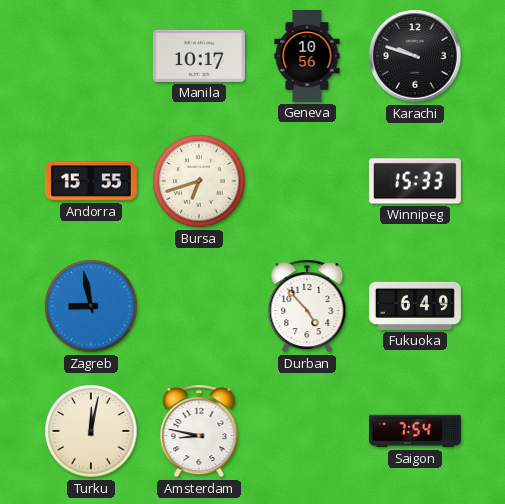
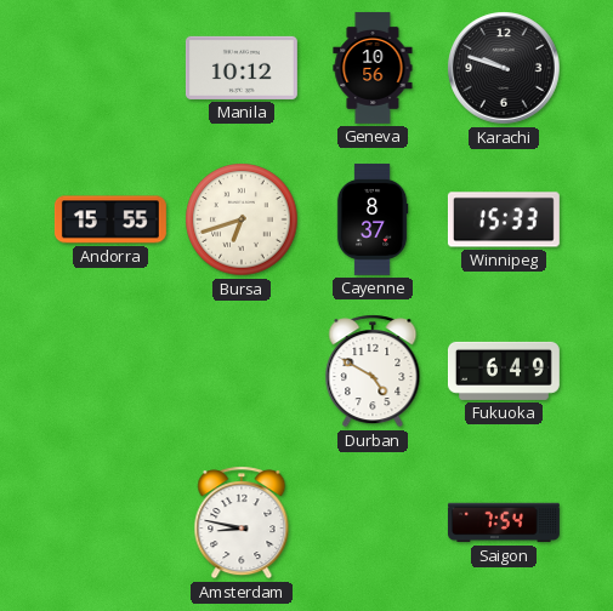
Manila: 10:17 -> 10:12 (242, 68)
Cayenne: none -> 8:37 (373, 219)
Zagreb: 8:58 -> none (91, 306)
Durban: 4:53 -> 4:50 (373, 371)
Turku: 12:02 -> none (91, 431)
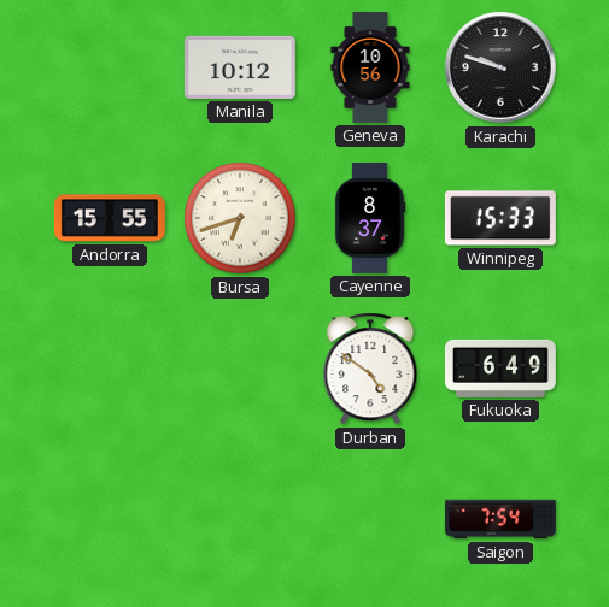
Durban: 4:50 -> 4:51 (370, 369)
Amsterdam: 8:47 -> none (242, 523)
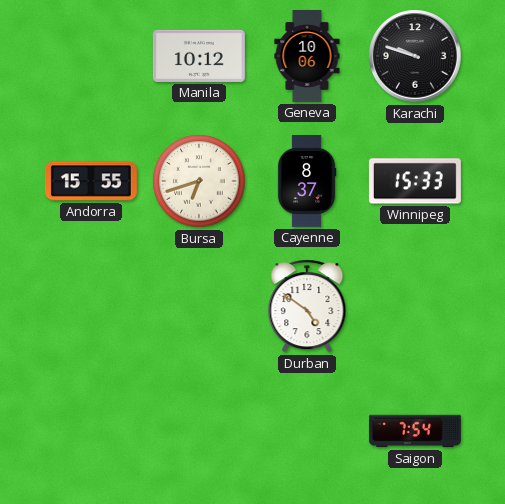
Geneva: 10:56 -> 10:06 (307, 56)
Fukuoka: 6:49 -> none (500, 369)
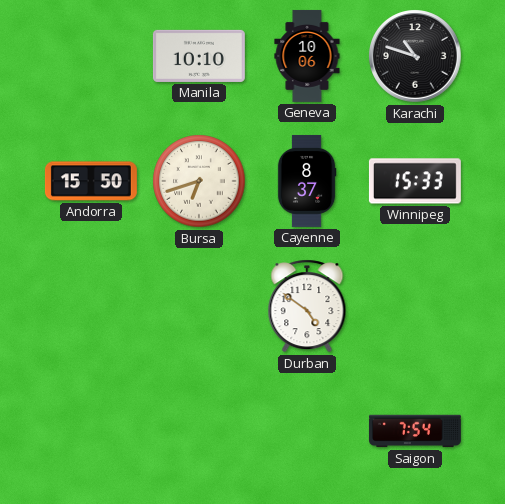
Manila: 10:12 -> 10:10 (199, 56)
Karachi: 9:48 -> 10:48 (415, 56)
Andorra: 15:55 -> 15:50 (91, 181)
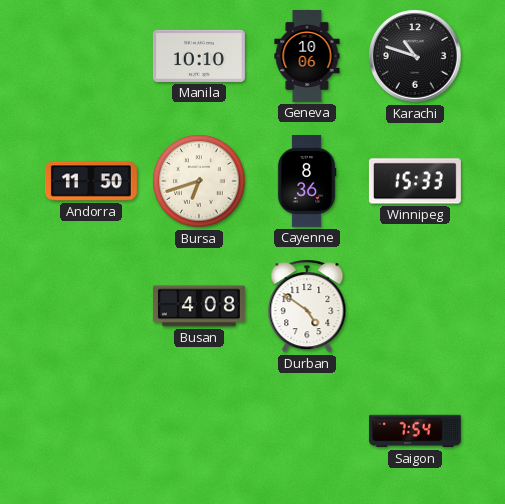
Andorra: 15:50 -> 11:50 (91, 181)
Cayenne: 8:37 -> 8:36 (307, 181)
Busan: none -> 4:08 (199, 306)
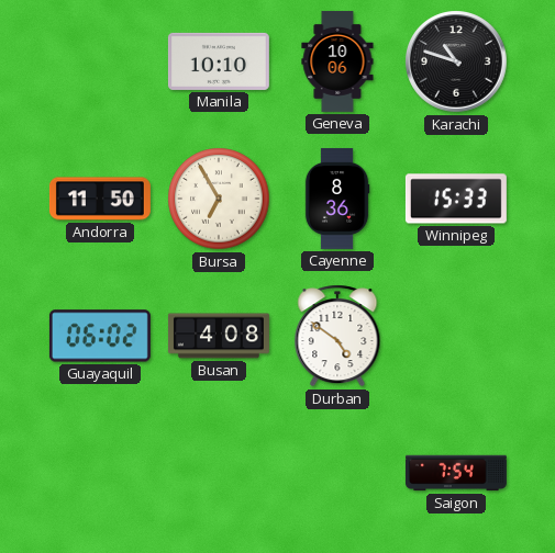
Bursa: 6:42 -> 6:55 (219, 199)
Guayaquil: none -> 06:02 (100, 336)
